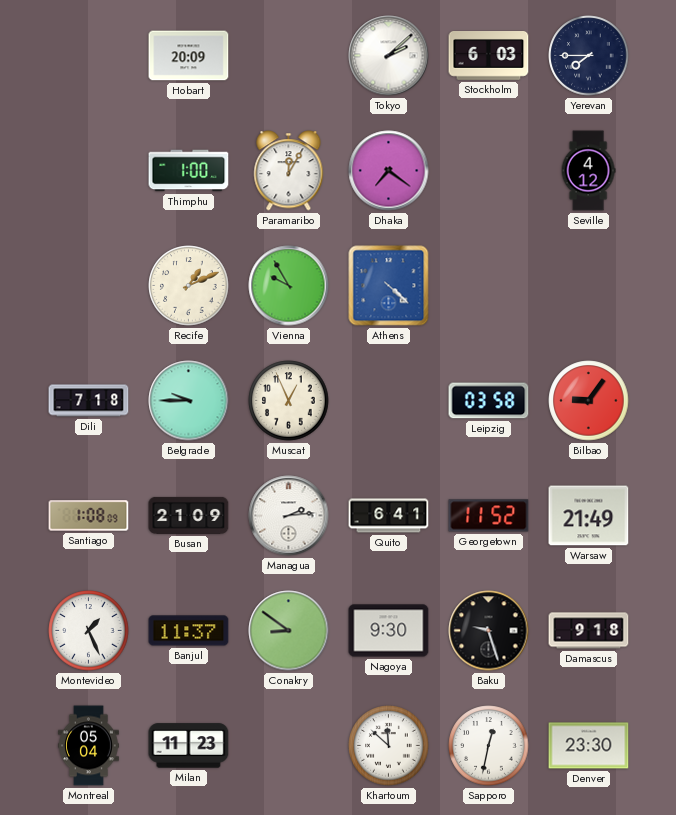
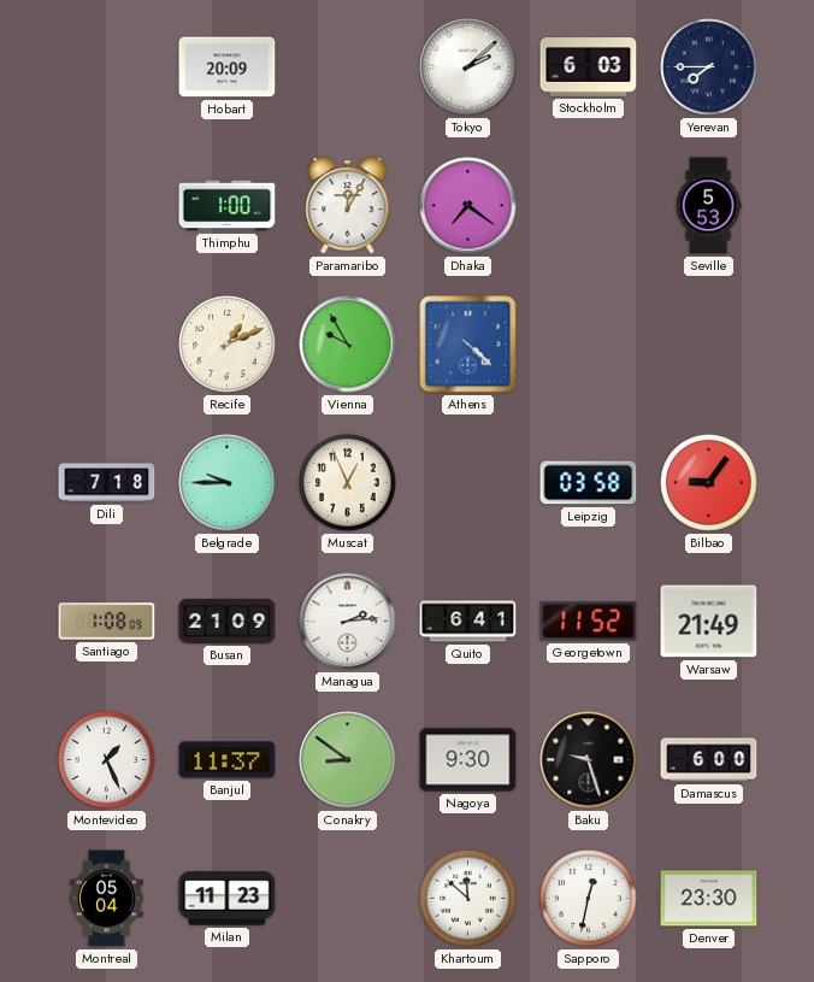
Seville: 4:12 -> 5:53 (708, 206)
Damascus: 9:18 -> 6:00 (709, 760)
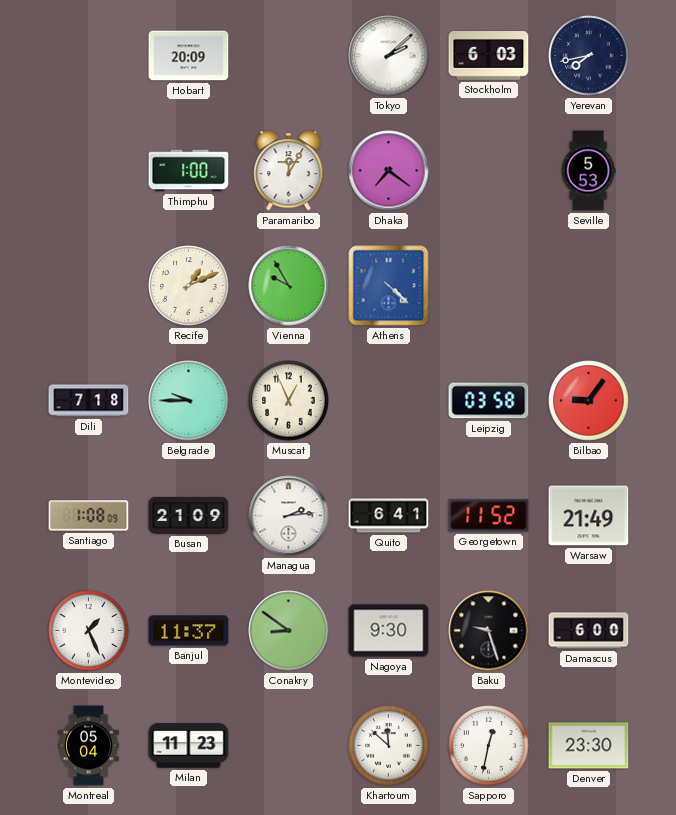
Yerevan: 7:45 -> 7:43 (589, 56)
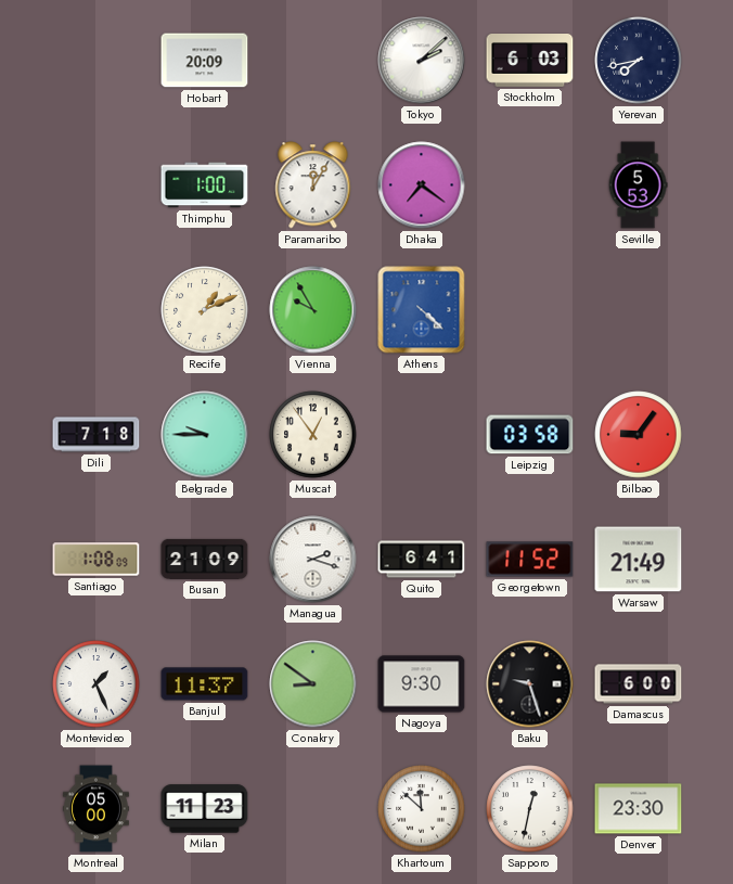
Muscat: 12:56 -> 12:54 (313, 435)
Managua: 2:14 -> 2:18 (313, 560)
Montreal: 05:04 -> 05:00 (97, 809)
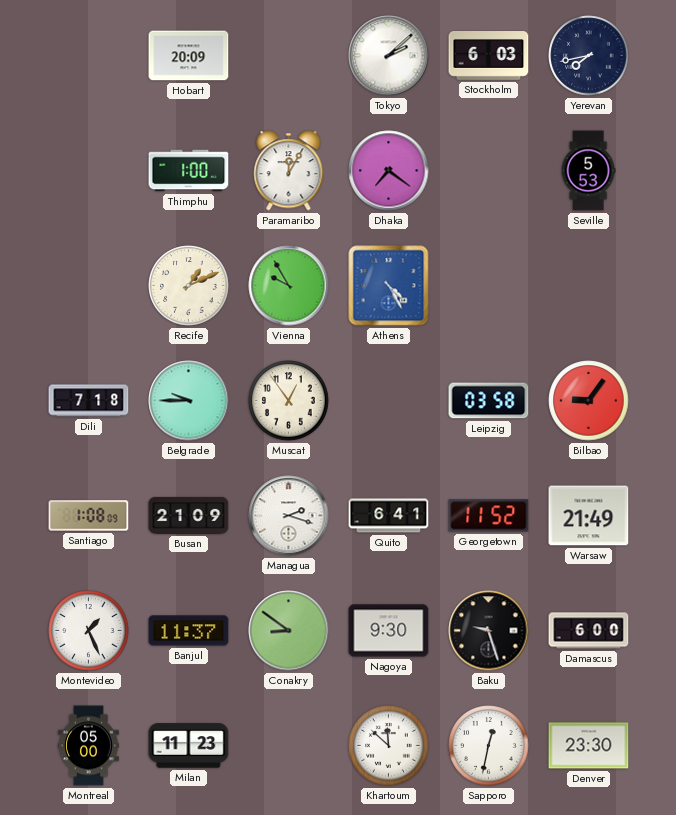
Athens: 4:22 -> 4:25 (389, 286)
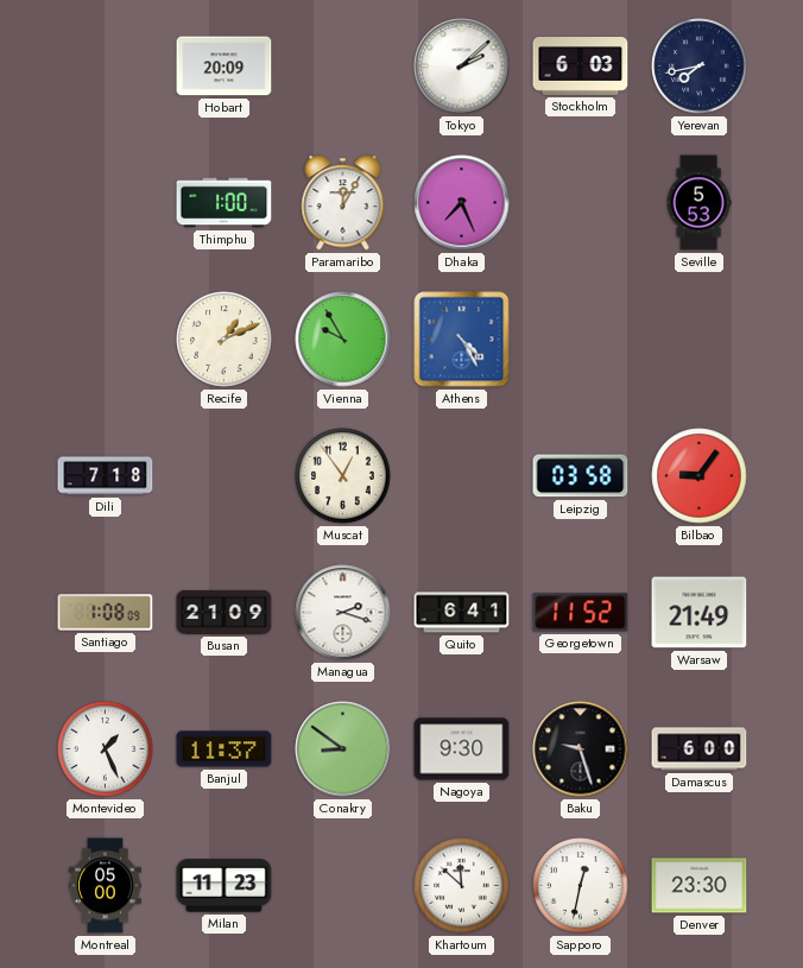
Dhaka: 7:21 -> 7:26 (462, 203)
Belgrade: 9:45 -> none (189, 401)
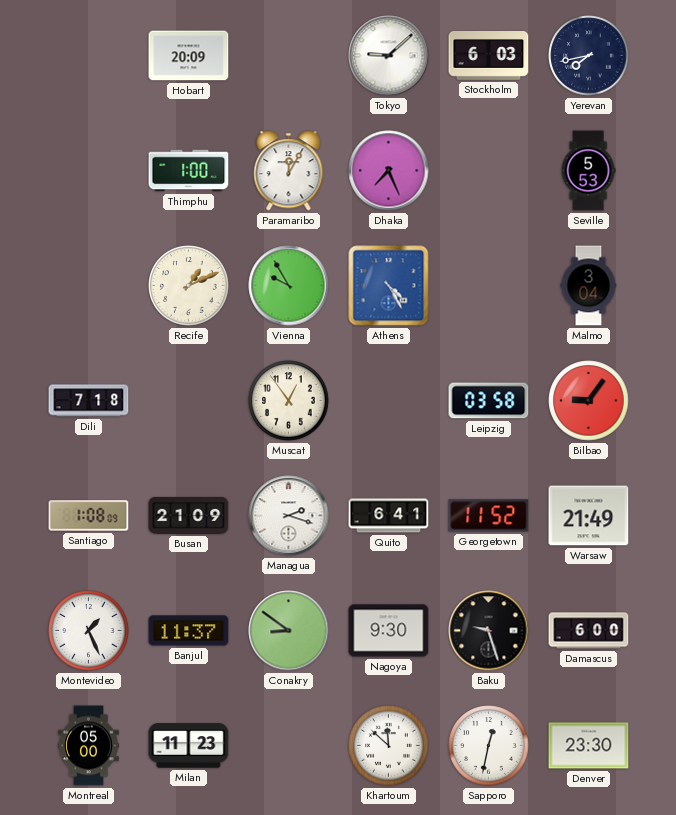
Tokyo: 2:08 -> 9:08 (389, 56)
Malmo: none -> 3:04 (589, 286)
